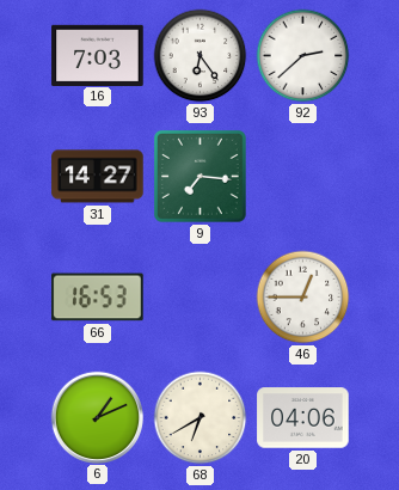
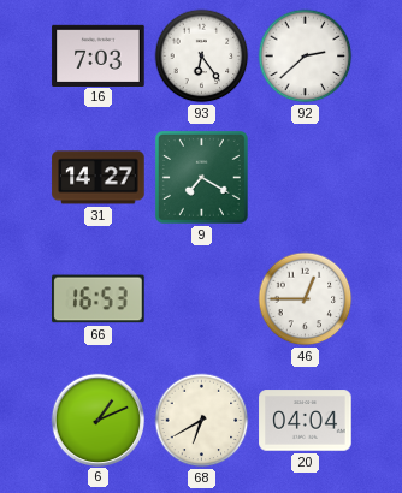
9: 7:16 -> 7:20 (201, 177)
20: 04:06 -> 04:04 (306, 421)
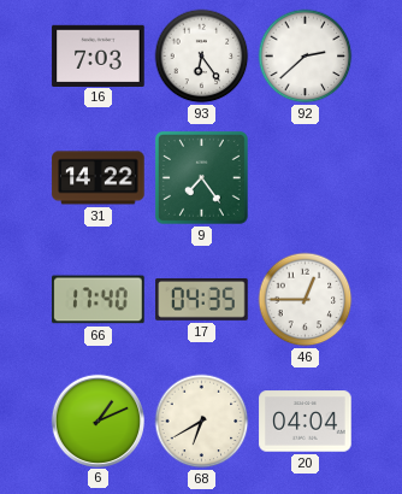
31: 14:27 -> 14:22 (99, 178)
9: 7:20 -> 7:24 (201, 177)
66: 16:53 -> 17:40 (99, 300)
17: none -> 04:35 (202, 299)
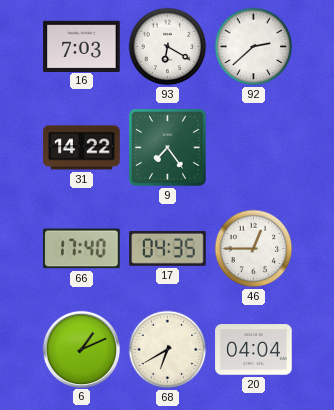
93: 6:24 -> 6:20 (168, 47)
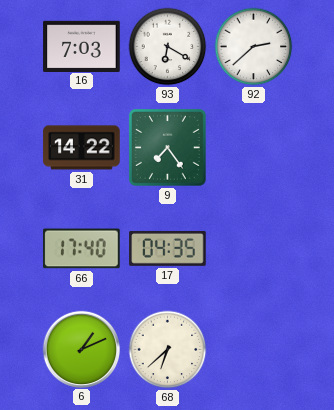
46: 12:45 -> none (254, 249)
68: 6:40 -> 6:38 (168, 350)
20: 04:04 -> none (254, 350)
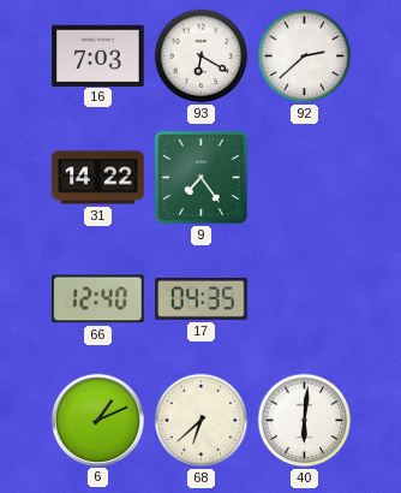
66: 17:40 -> 12:40 (98, 299)
40: none -> 6:01 (305, 421)
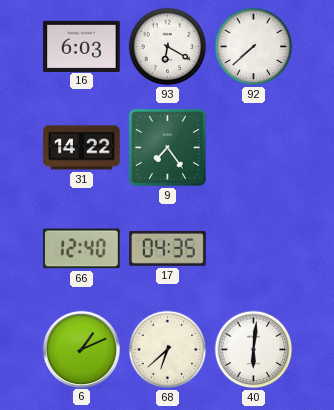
16: 7:03 -> 6:03 (82, 46)
92: 2:38 -> 7:38 (254, 47)
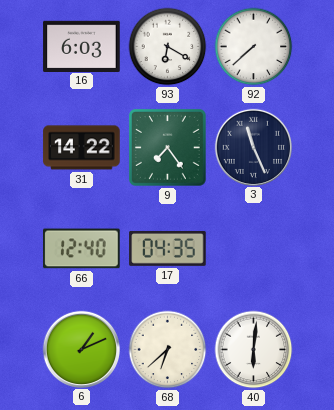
3: none -> 11:26 (253, 147)
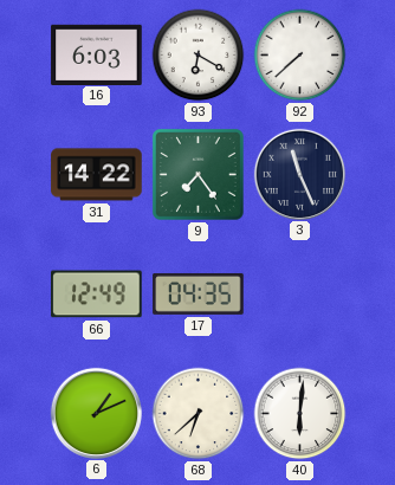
66: 12:40 -> 12:49 (97, 295)
